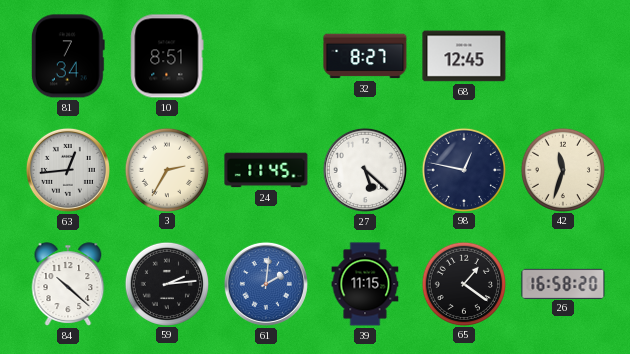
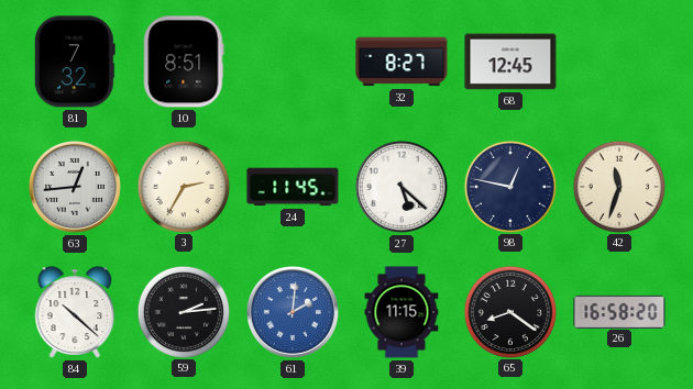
81: 7:34 -> 7:32 (75, 62)
65: 1:21 -> 8:21 (509, 311)
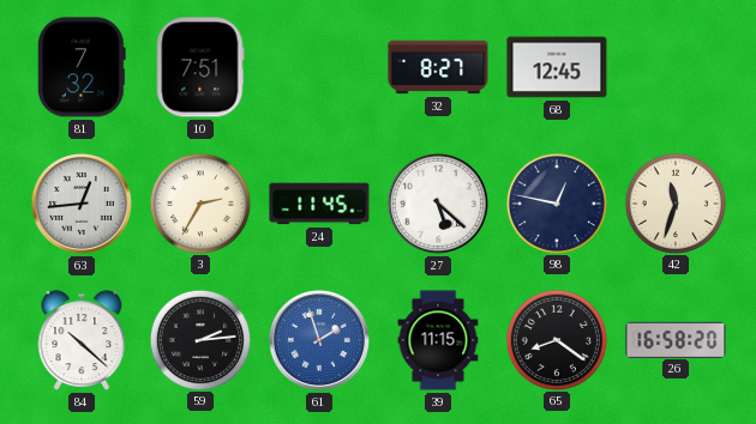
10: 8:51 -> 7:51 (200, 67)
61: 2:01 -> 1:57 (319, 340)
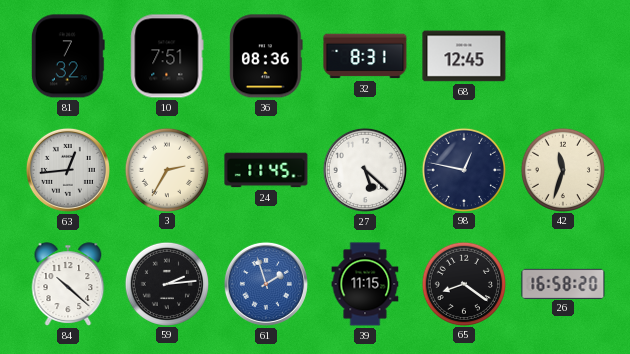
36: none -> 08:36 (267, 56)
32: 8:27 -> 8:31 (365, 56)
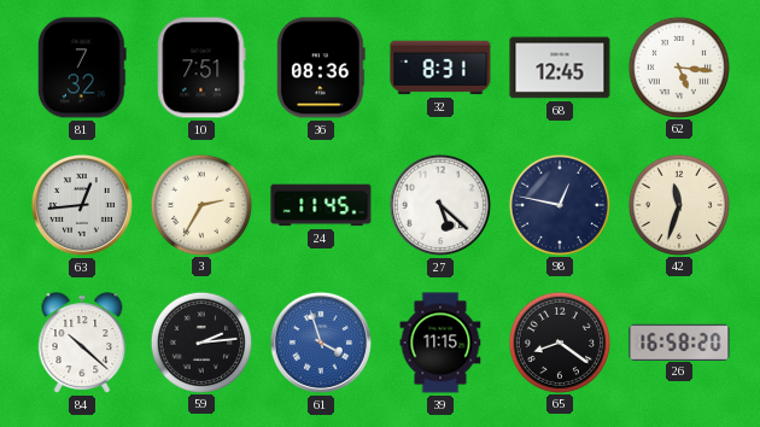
62: none -> 5:16 (678, 66)
61: 1:57 -> 3:57 (321, 343)
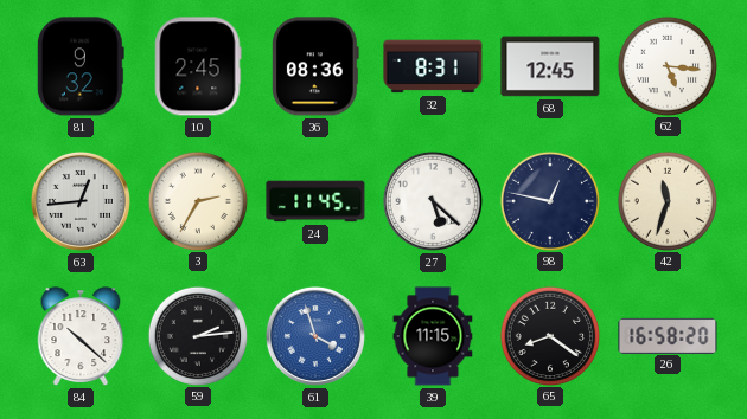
81: 7:32 -> 9:32 (81, 66)
10: 7:51 -> 2:45 (198, 66)
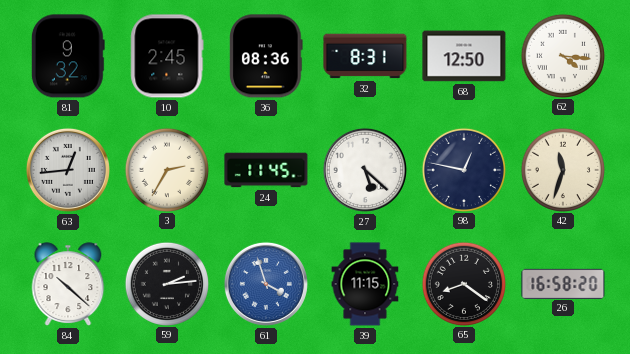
68: 12:45 -> 12:50 (464, 56)
62: 5:16 -> 4:16 (562, 55)
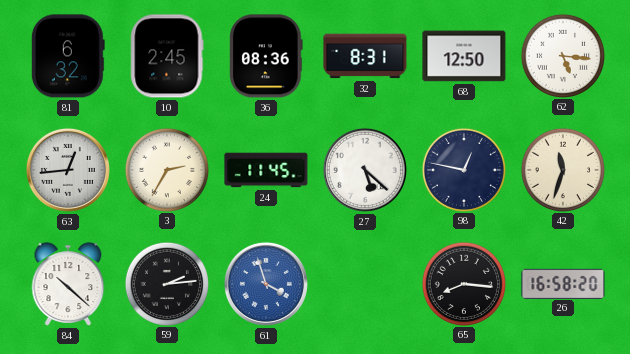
81: 9:32 -> 6:32 (68, 56)
62: 4:16 -> 5:16 (562, 55)
39: 11:15 -> none (365, 284)
65: 8:21 -> 8:16 (463, 283)
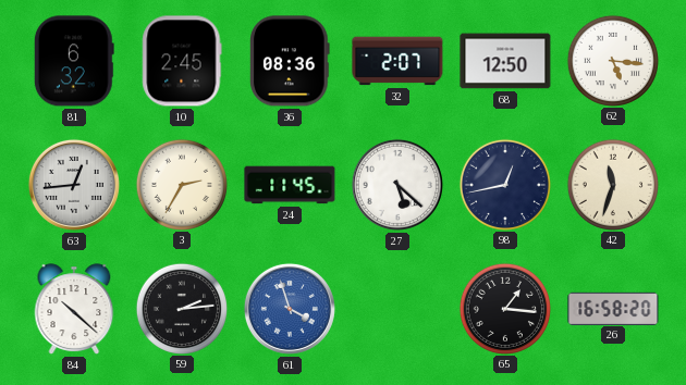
32: 8:31 -> 2:07 (397, 61)
98: 12:47 -> 12:43 (504, 184)
65: 8:16 -> 1:16 (504, 308)
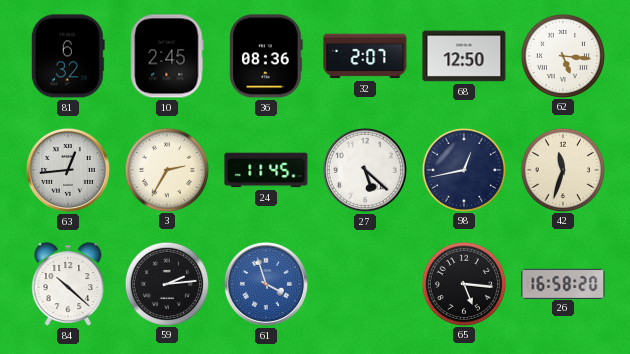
65: 1:16 -> 5:16 (463, 283)
